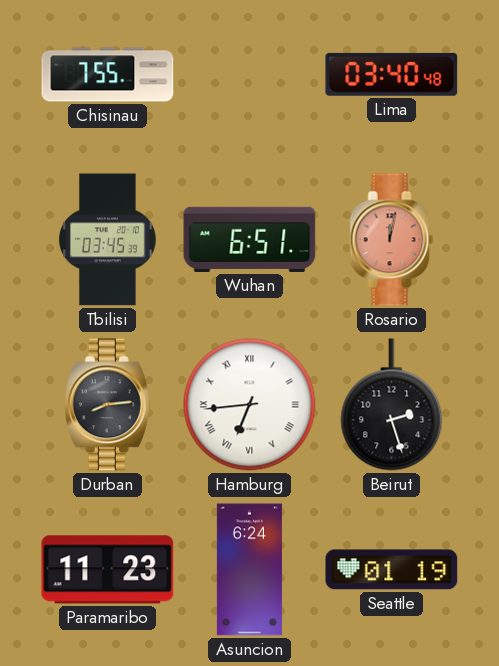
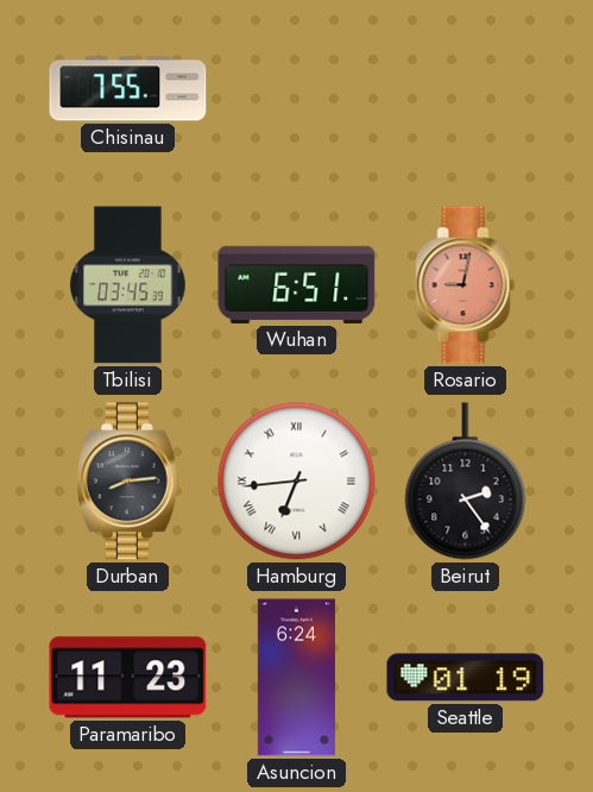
Lima: 03:40 -> none (392, 74)
Rosario: 12:02 -> 9:02 (466, 285)
Beirut: 2:27 -> 2:24 (466, 482)
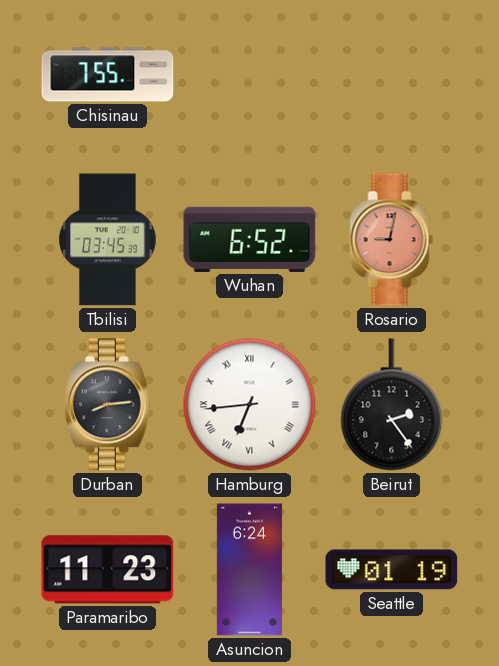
Wuhan: 6:51 -> 6:52 (250, 239)
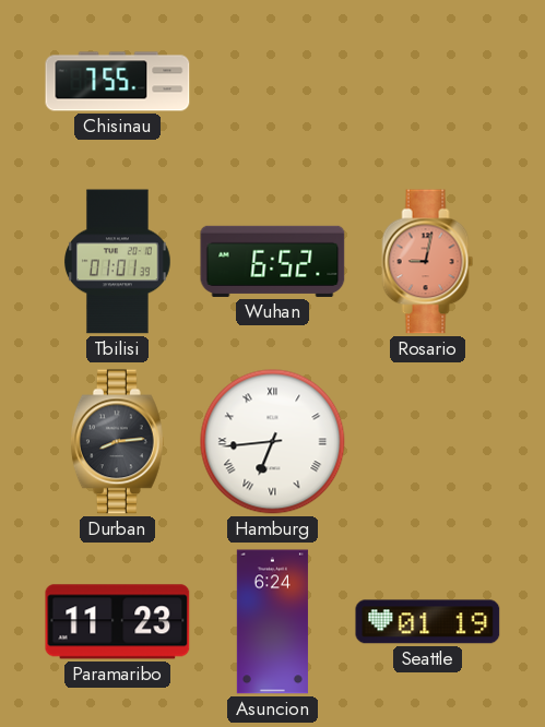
Tbilisi: 03:45 -> 01:01 (118, 262)
Beirut: 2:24 -> none (392, 405)
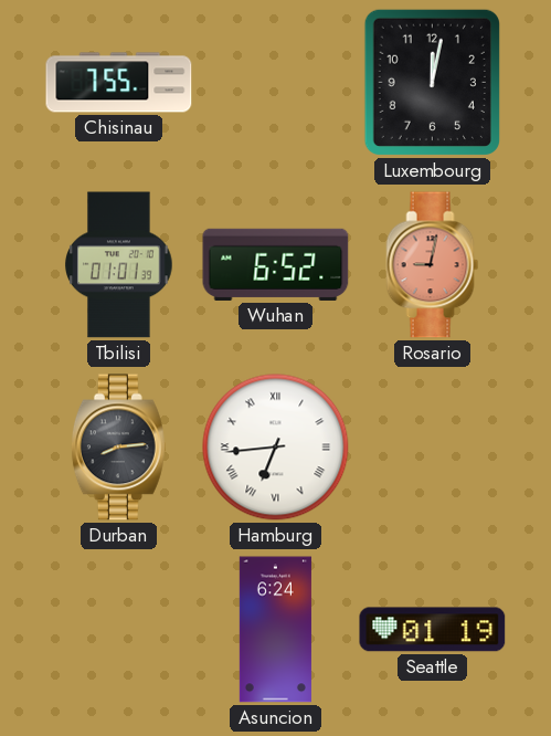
Luxembourg: none -> 12:02 (432, 82)
Paramaribo: 11:23 -> none (118, 622)
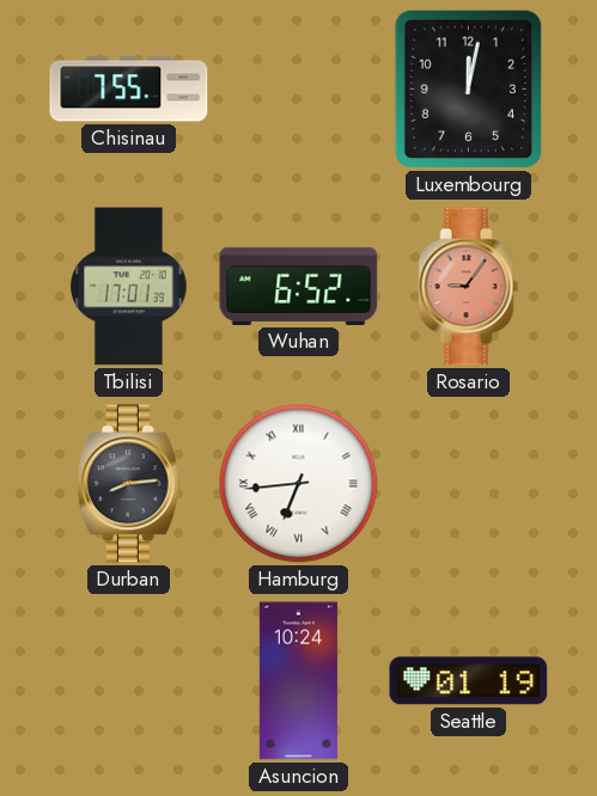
Tbilisi: 01:01 -> 17:01 (129, 287)
Rosario: 9:02 -> 9:06 (469, 287)
Asuncion: 6:24 -> 10:24 (298, 681)
